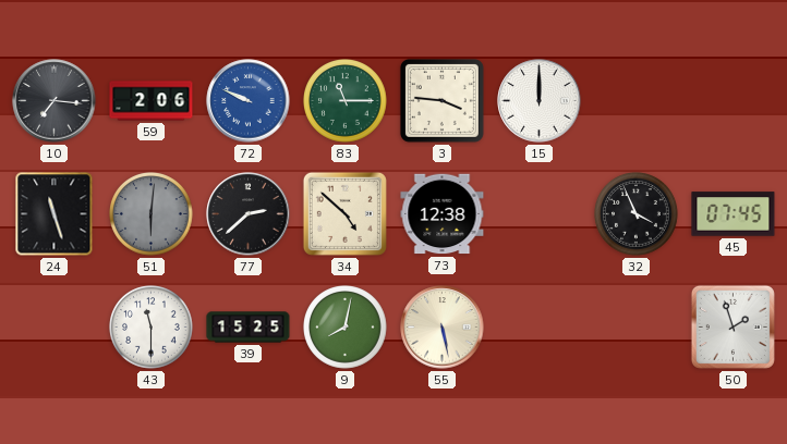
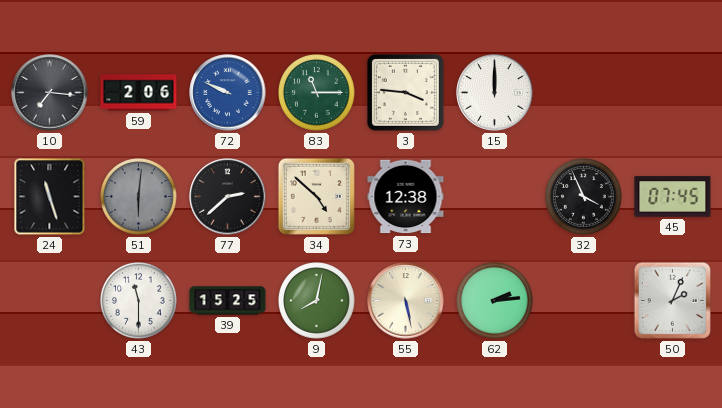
62: none -> 2:14 (495, 301)
50: 1:57 -> 2:04 (672, 300)
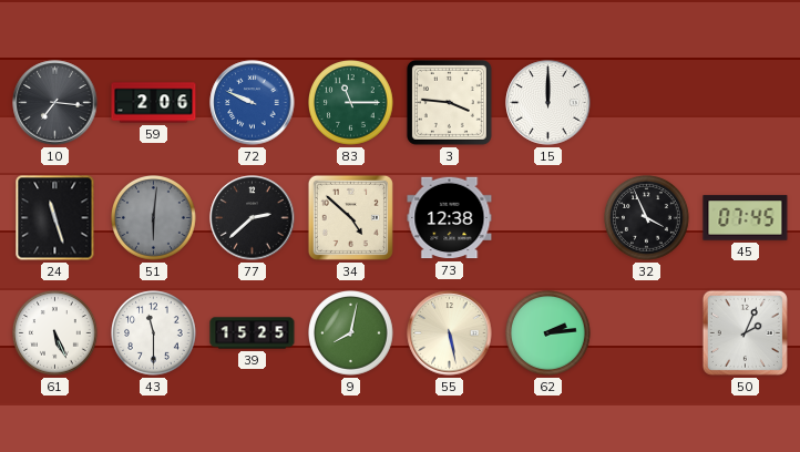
61: none -> 5:26 (55, 333)
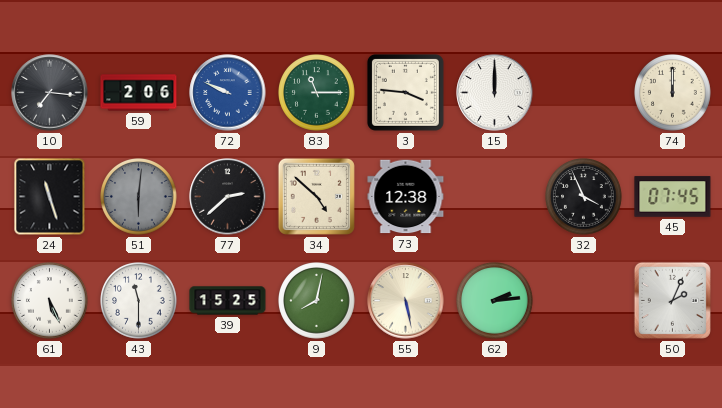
74: none -> 12:00 (673, 93)
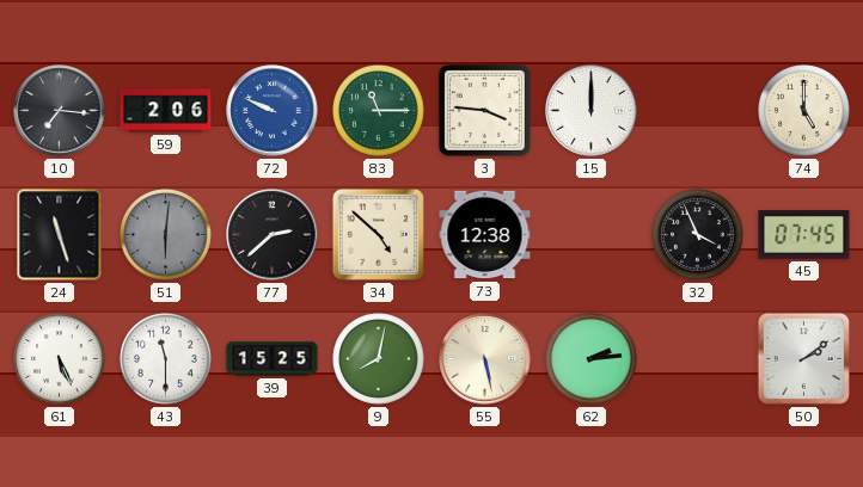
74: 12:00 -> 5:00 (804, 111)
50: 2:04 -> 2:09 (803, 358)
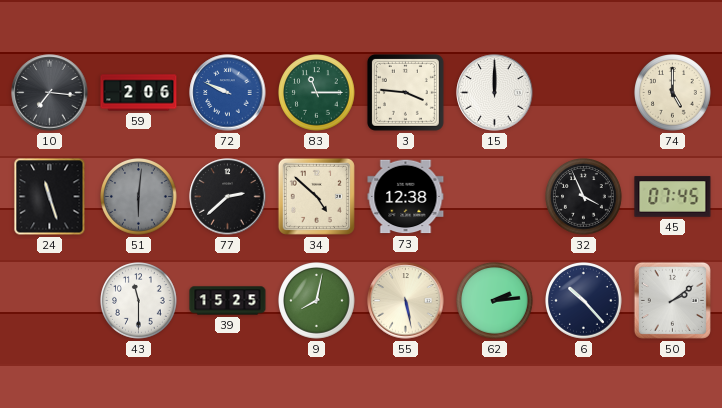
61: 5:26 -> none (60, 359)
6: none -> 10:23 (584, 301)
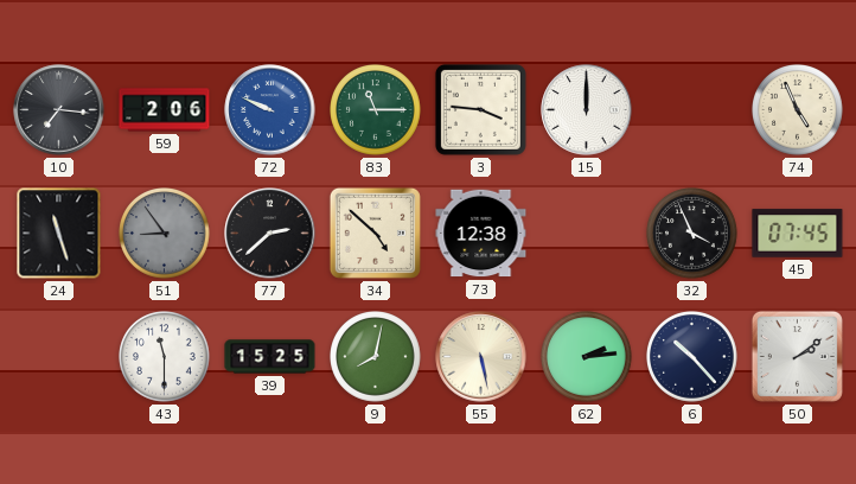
74: 5:00 -> 4:56 (798, 110)
51: 6:01 -> 8:54 (165, 234)
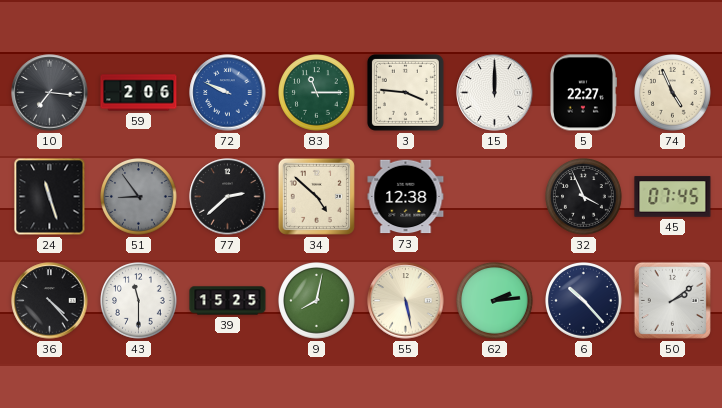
5: none -> 22:27 (583, 93)
36: none -> 4:23 (50, 301)
